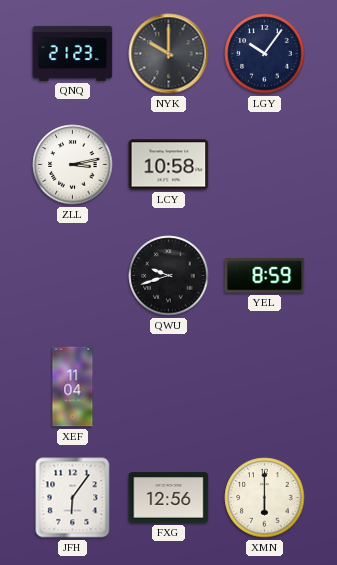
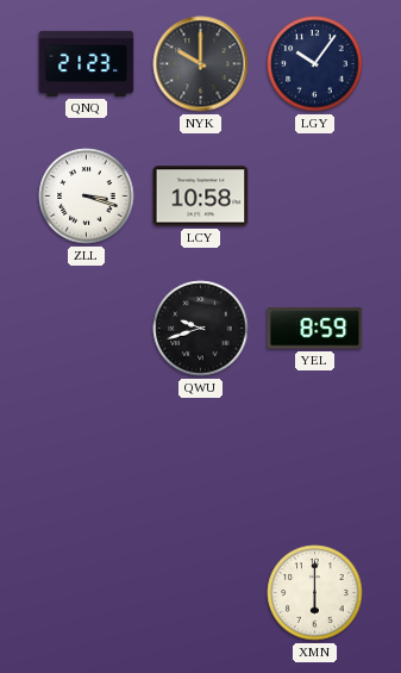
ZLL: 3:13 -> 3:18 (87, 197)
XEF: 11:04 -> none (73, 387)
JFH: 6:06 -> none (73, 498)
FXG: 12:56 -> none (169, 498)
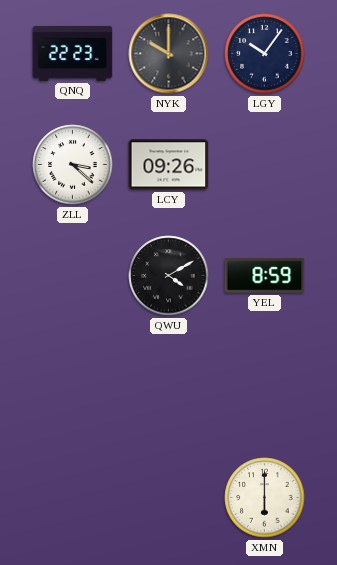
QNQ: 21:23 -> 22:23 (73, 53)
ZLL: 3:18 -> 3:22 (73, 165)
LCY: 10:58 -> 09:26 (169, 165)
QWU: 9:42 -> 4:10 (169, 276)
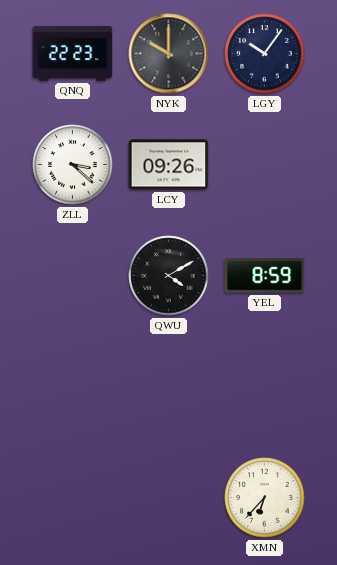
XMN: 6:00 -> 6:37 (265, 498)
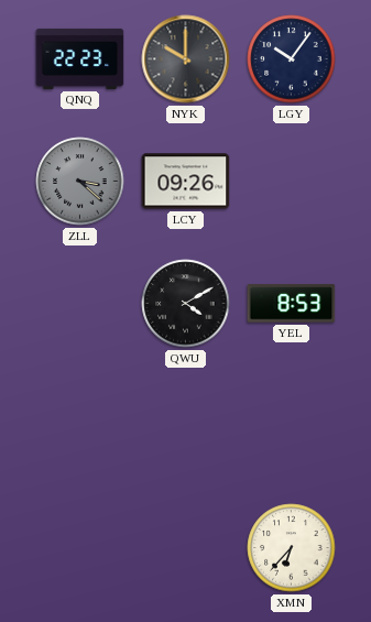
ZLL dial: white -> grey (80, 182)
YEL: 8:59 -> 8:53 (292, 304)
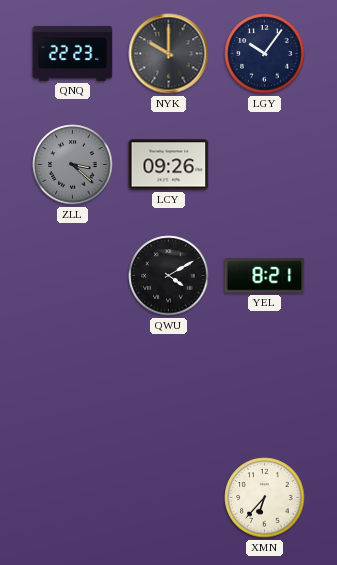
YEL: 8:53 -> 8:21 (265, 276)
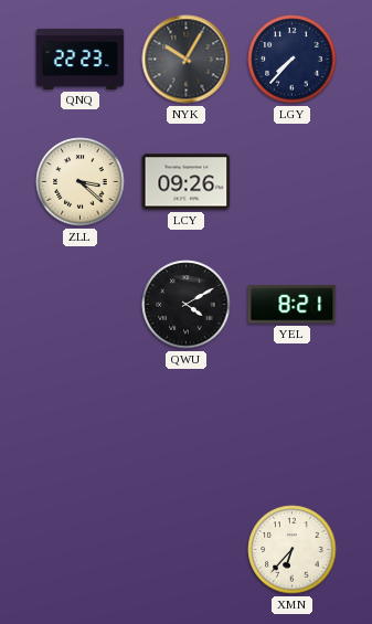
NYK: 10:00 -> 10:05 (187, 60)
LGY: 10:06 -> 7:37 (293, 60)
ZLL dial: grey -> cream (81, 182)
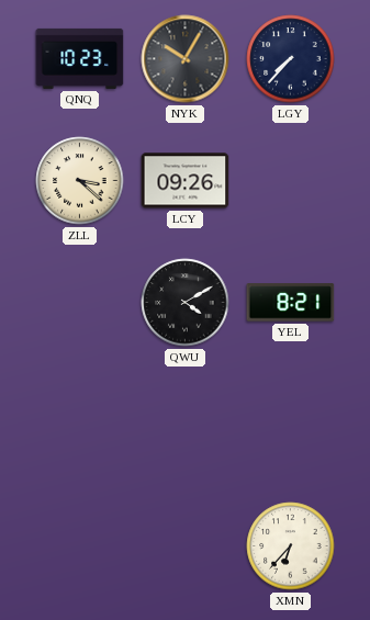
QNQ: 22:23 -> 10:23 (80, 58)
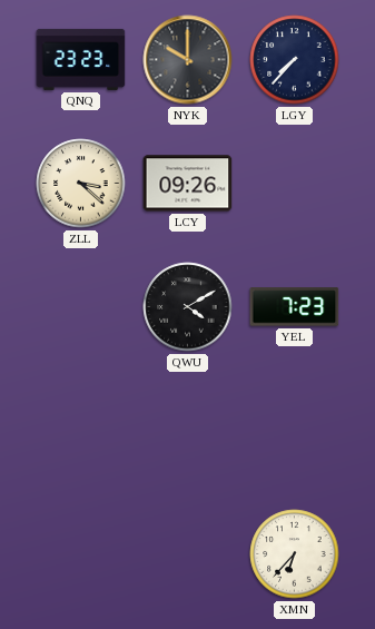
QNQ: 10:23 -> 23:23 (81, 59)
NYK: 10:05 -> 10:00 (188, 60)
YEL: 8:21 -> 7:23 (295, 307)
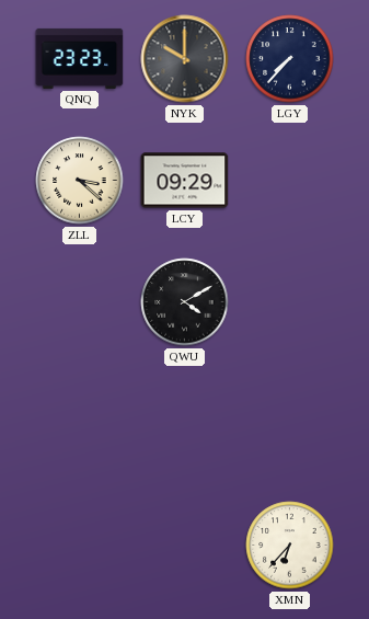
LCY: 09:26 -> 09:29 (185, 181)
YEL: 7:23 -> none (295, 307)
